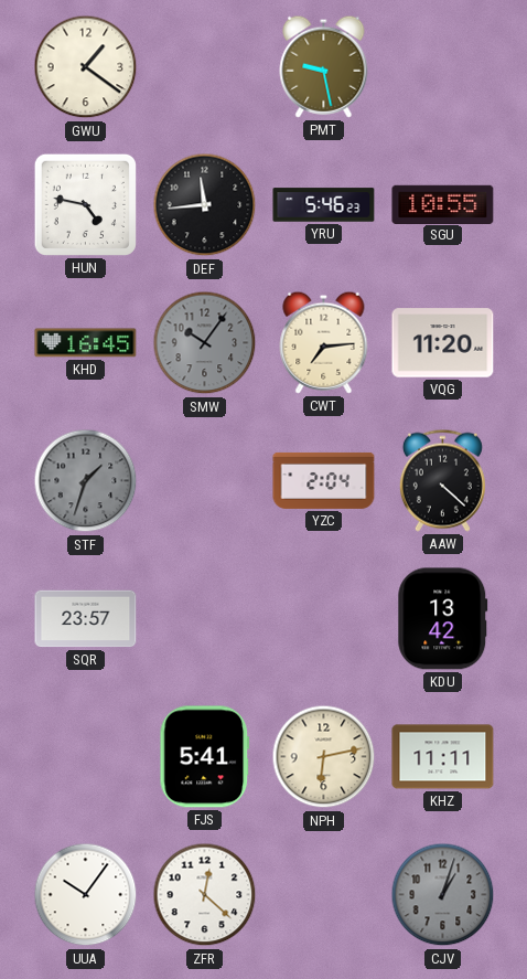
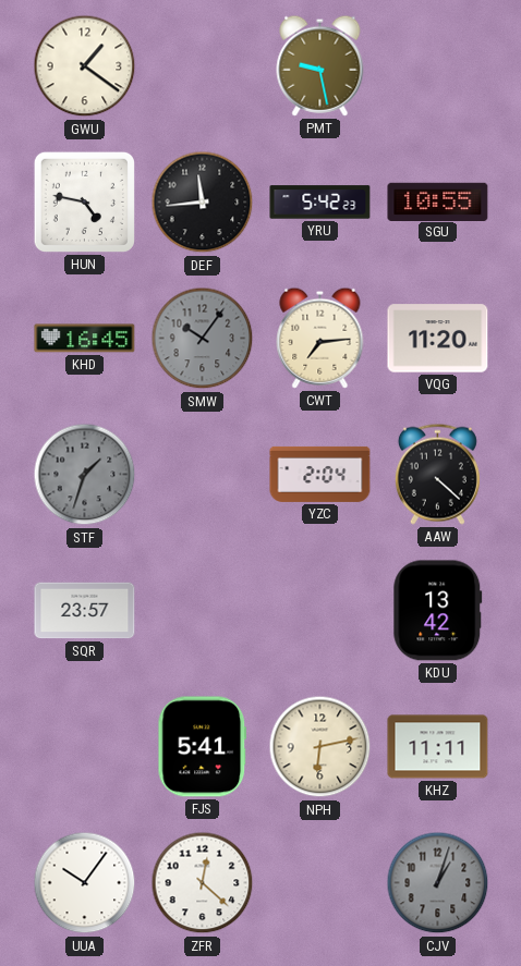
YRU: 5:46 -> 5:42 (320, 203)
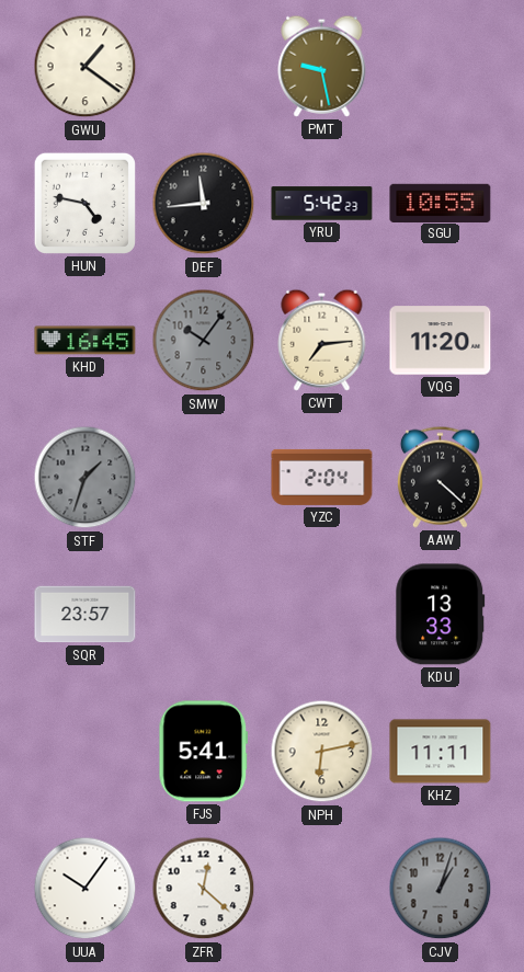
KDU: 13:42 -> 13:33 (441, 615)
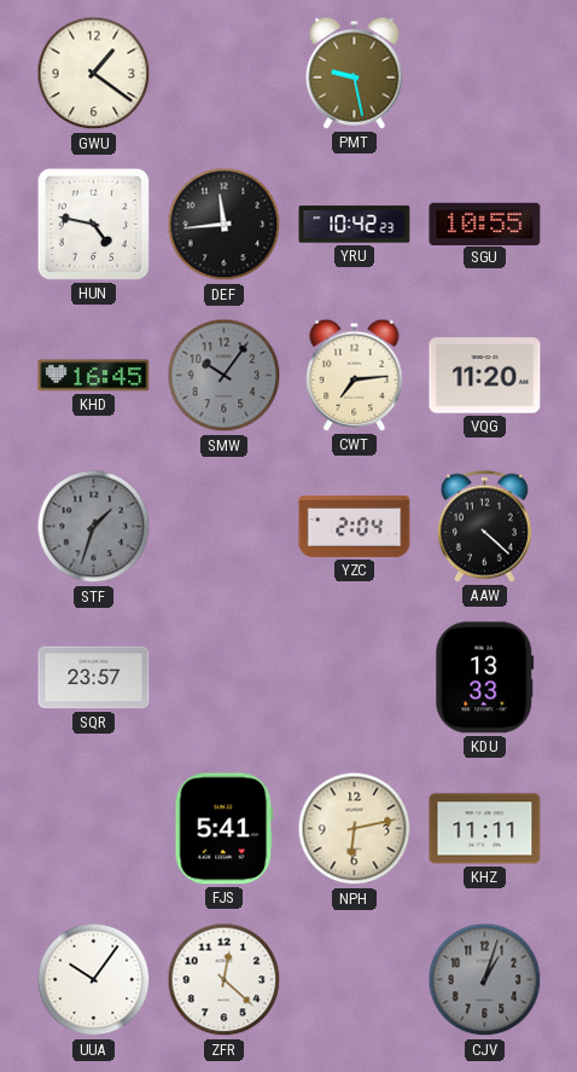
YRU: 5:42 -> 10:42 (355, 225)
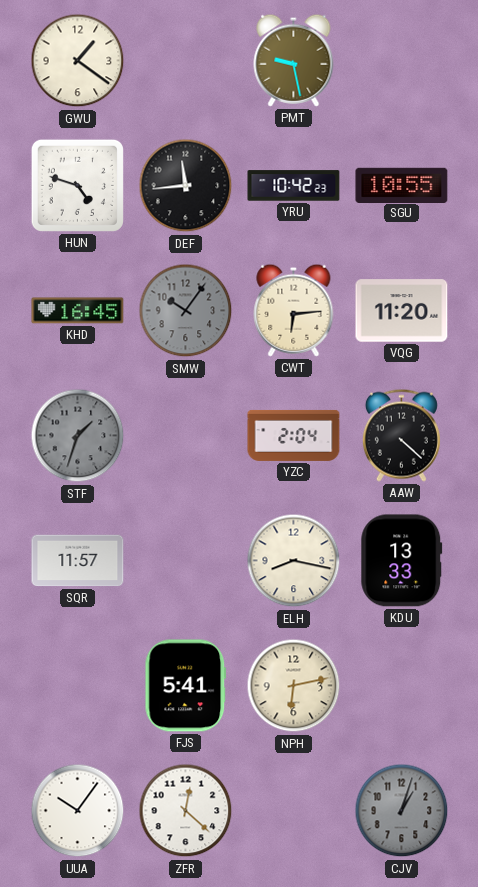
HUN: 4:47 -> 4:48 (77, 185)
CWT: 7:14 -> 6:14 (294, 310)
SQR: 23:57 -> 11:57 (78, 561)
ELH: none -> 8:17 (294, 561)
KHZ: 11:11 -> none (485, 829)
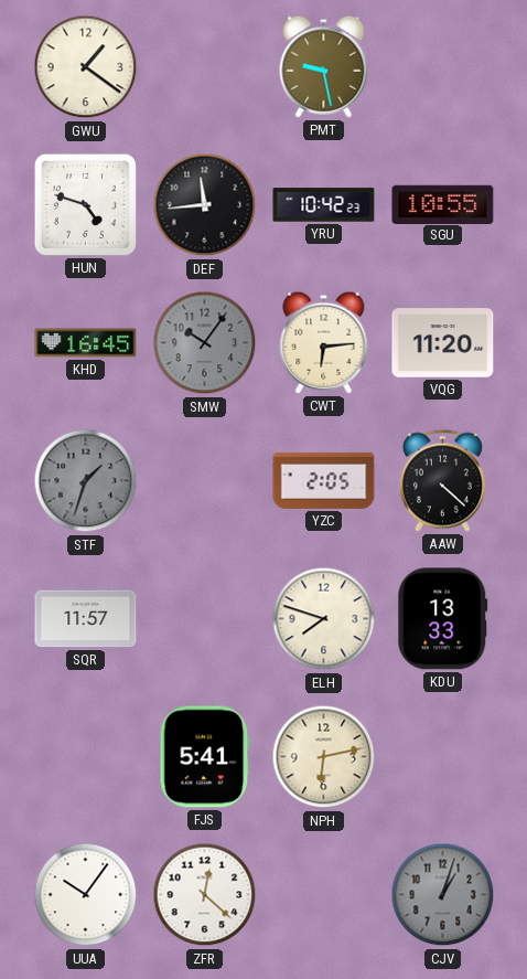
YZC: 2:04 -> 2:05 (324, 480)
ELH: 8:17 -> 7:48 (324, 619)
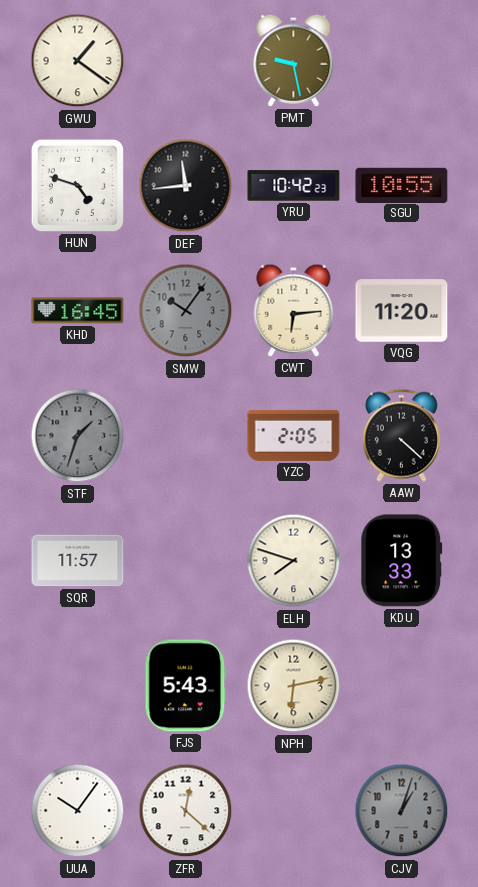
FJS: 5:41 -> 5:43 (186, 686)
